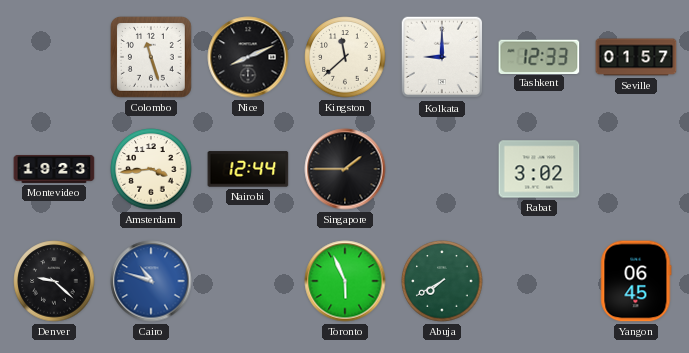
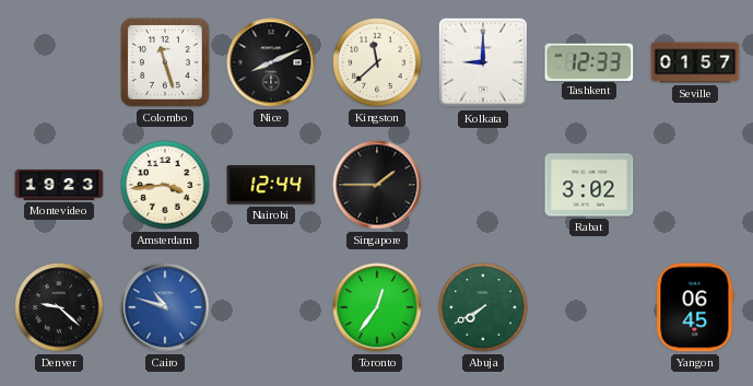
Toronto: 5:56 -> 12:36 (377, 307)
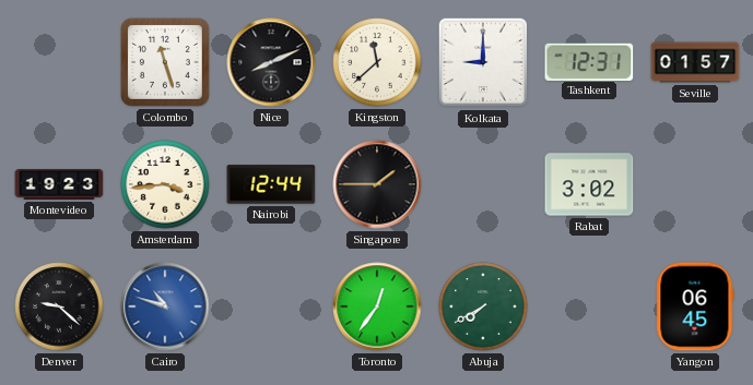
Tashkent: 12:33 -> 12:31 (589, 61)
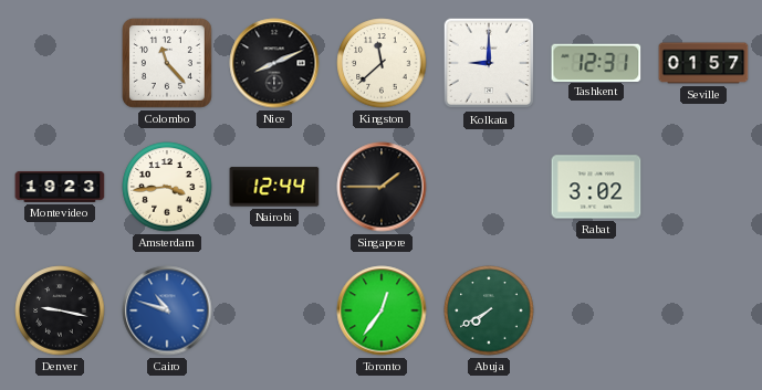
Colombo: 11:27 -> 11:23 (167, 63)
Denver: 9:22 -> 9:17 (60, 310)
Yangon: 06:45 -> none (695, 306)
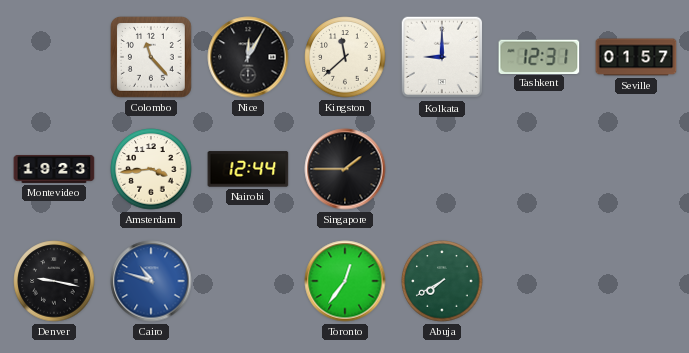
Nice: 8:11 -> 12:05 (248, 57)
Rabat: 3:02 -> none (596, 187)
